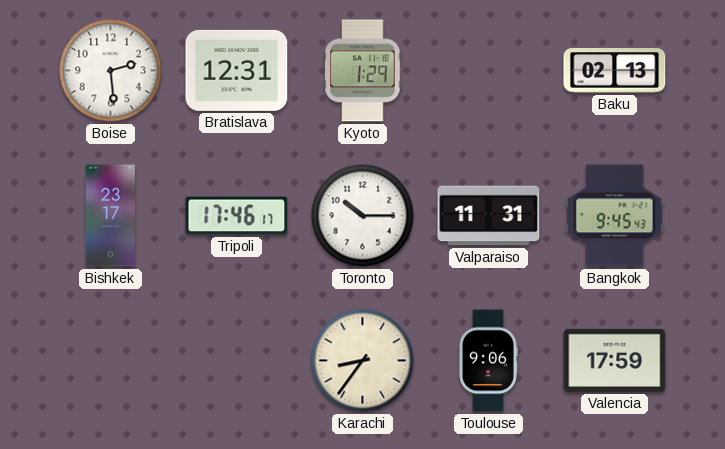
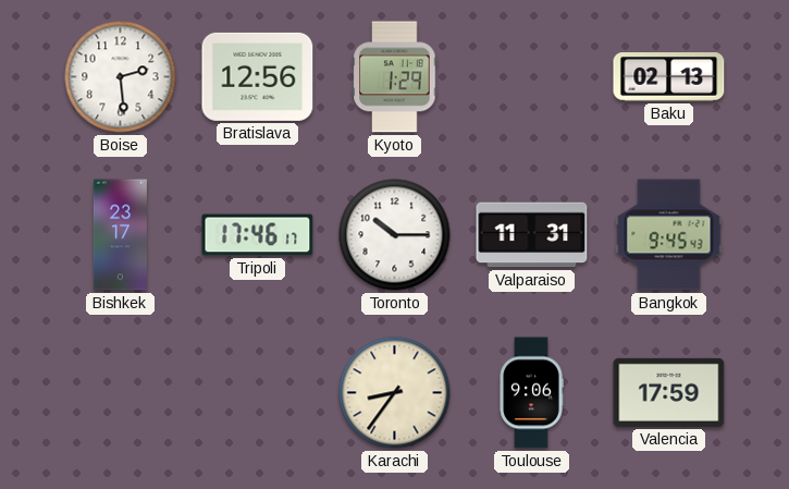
Bratislava: 12:31 -> 12:56 (258, 76)
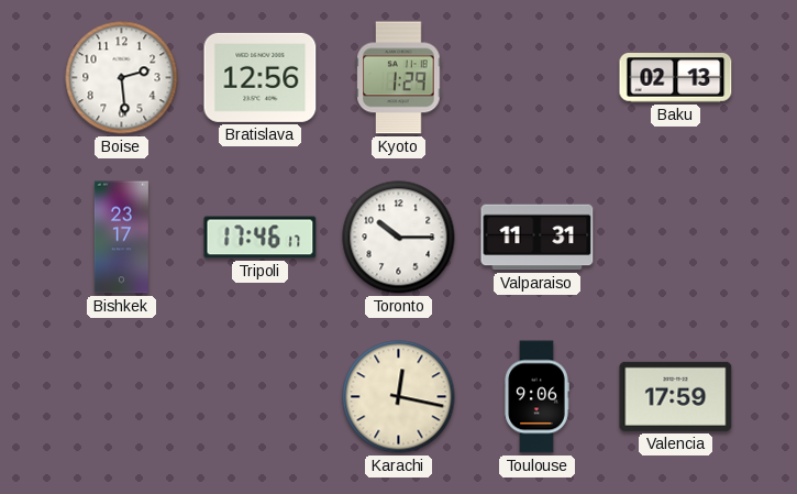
Bangkok: 9:45 -> none (669, 235)
Karachi: 8:36 -> 12:17 (399, 397)
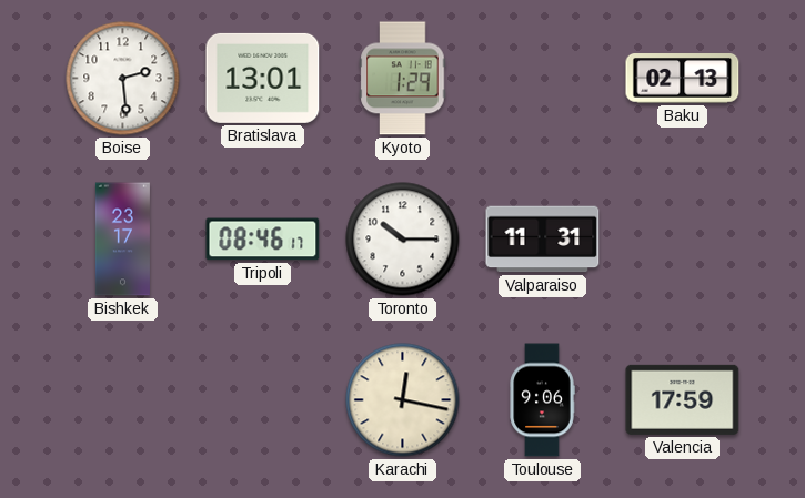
Bratislava: 12:56 -> 13:01 (263, 78)
Tripoli: 17:46 -> 08:46 (263, 240)
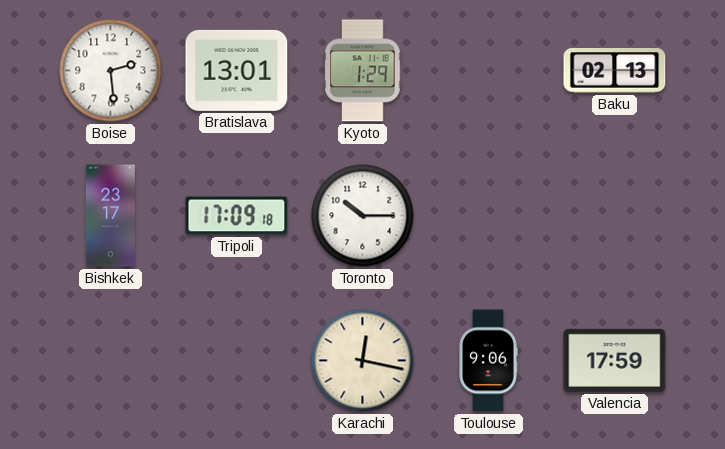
Tripoli: 08:46 -> 17:09 (237, 216)
Valparaiso: 11:31 -> none (543, 240)
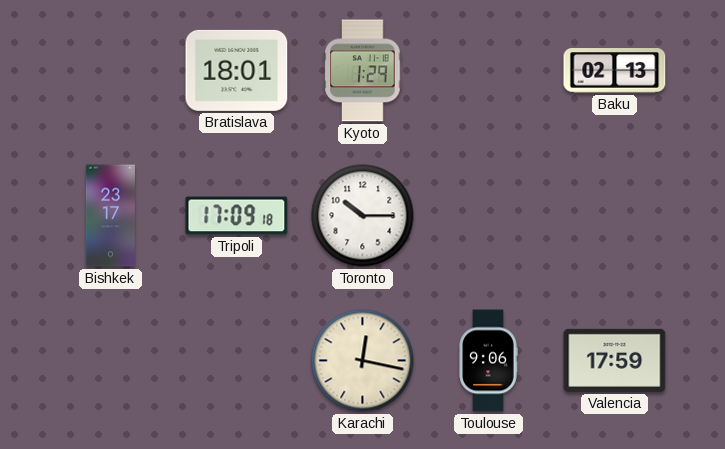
Boise: 2:29 -> none (111, 71)
Bratislava: 13:01 -> 18:01 (237, 70)
